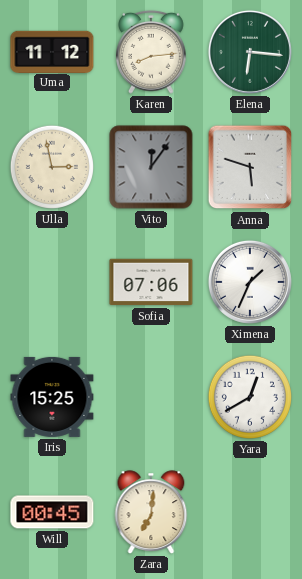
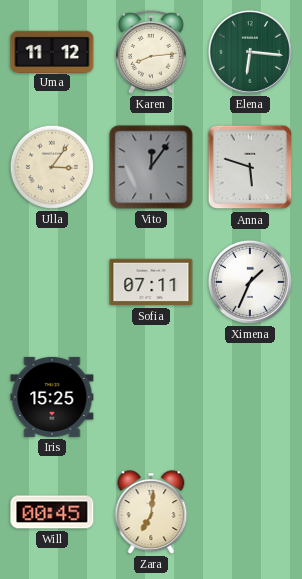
Ulla: 2:58 -> 3:06 (52, 167)
Sofia: 07:06 -> 07:11 (151, 282)
Yara: 12:40 -> none (250, 397)
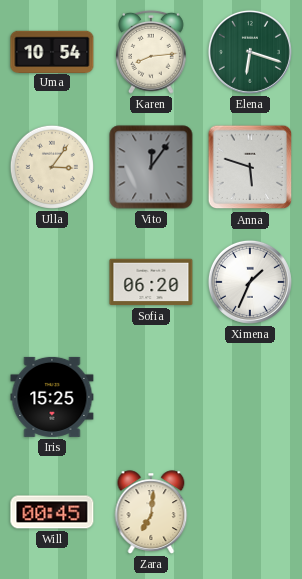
Uma: 11:12 -> 10:54 (52, 51)
Elena: 6:16 -> 6:18 (250, 52)
Sofia: 07:11 -> 06:20 (151, 282)
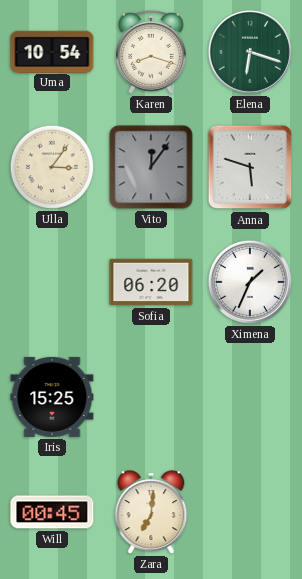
Karen: 8:14 -> 8:18 (152, 52)
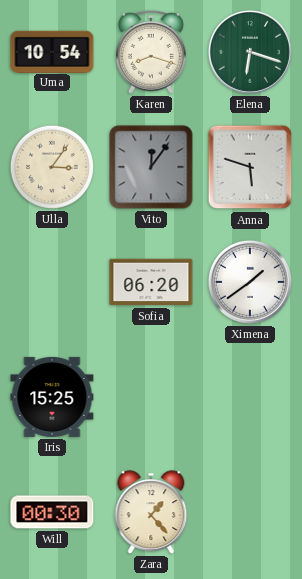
Ximena: 1:34 -> 1:39 (250, 282)
Will: 00:45 -> 00:30 (52, 512)
Zara: 7:01 -> 1:23 (151, 512)
